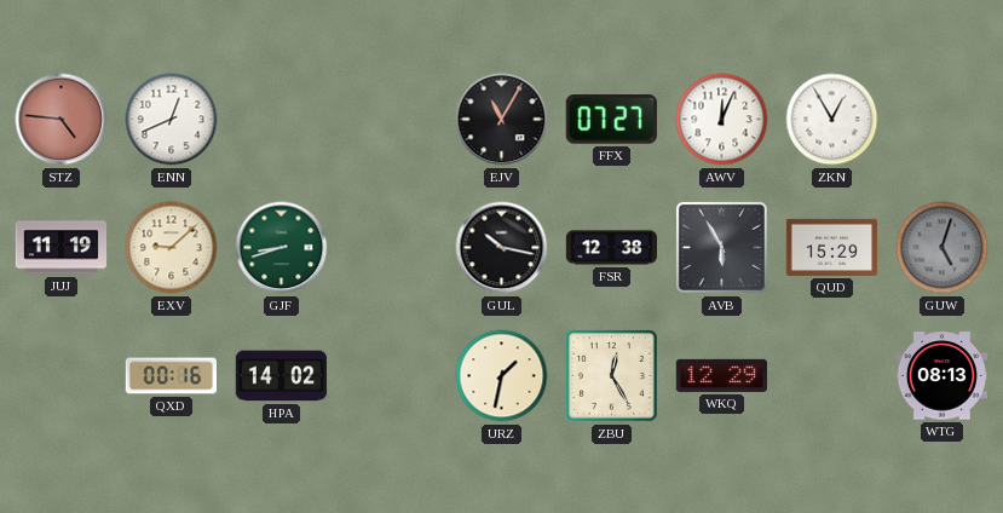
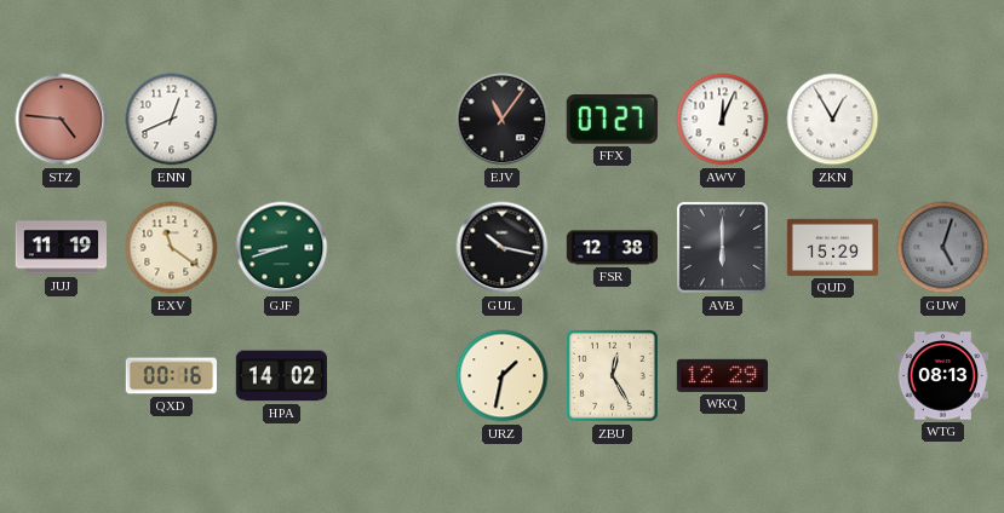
EJV: 11:05 -> 11:06 (503, 120)
EXV: 9:08 -> 11:21 (172, 248)
AVB: 5:55 -> 6:00 (722, 247)
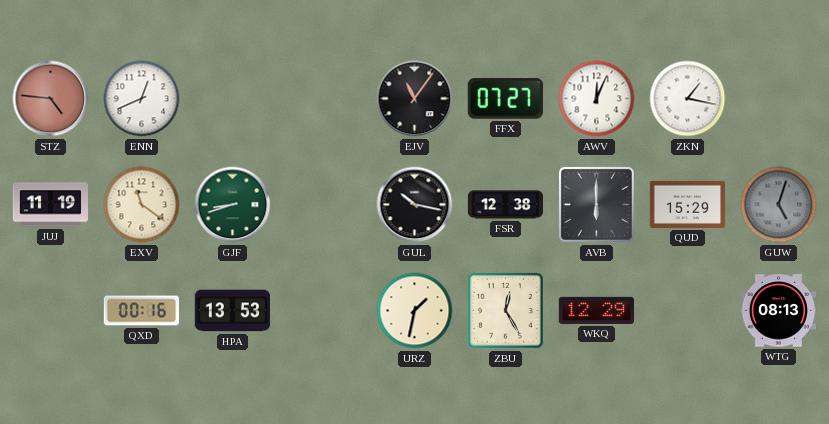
ZKN: 12:55 -> 1:17 (688, 99)
HPA: 14:02 -> 13:53 (232, 311)
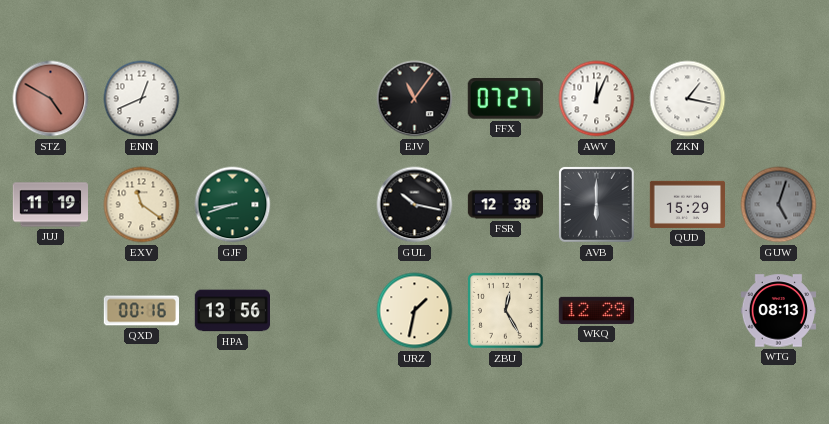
STZ: 4:46 -> 4:50 (51, 99)
HPA: 13:53 -> 13:56 (232, 311)
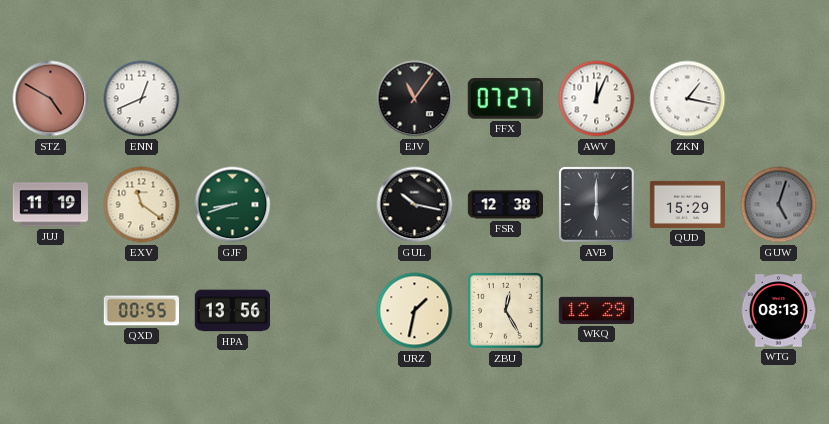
QXD: 00:16 -> 00:55 (141, 311)
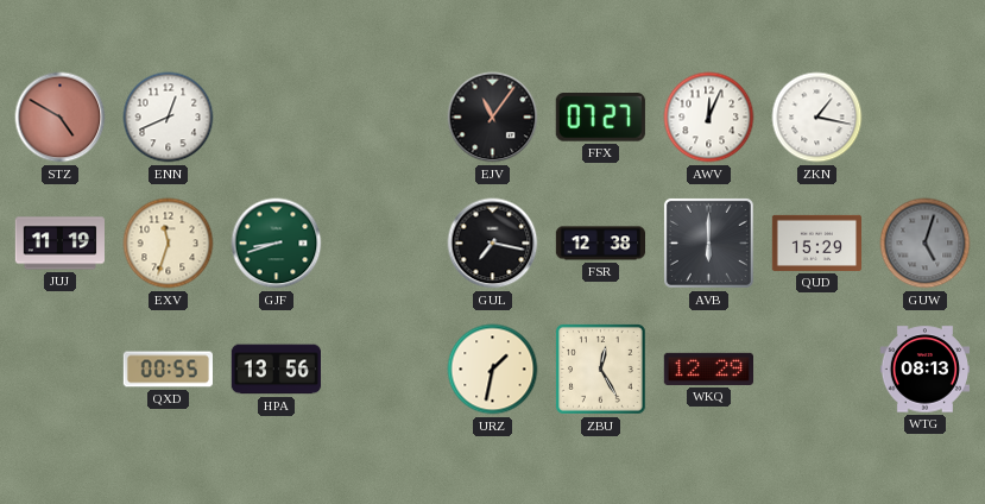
EXV: 11:21 -> 11:33 (169, 244)
GUL: 10:17 -> 7:17 (493, 244)
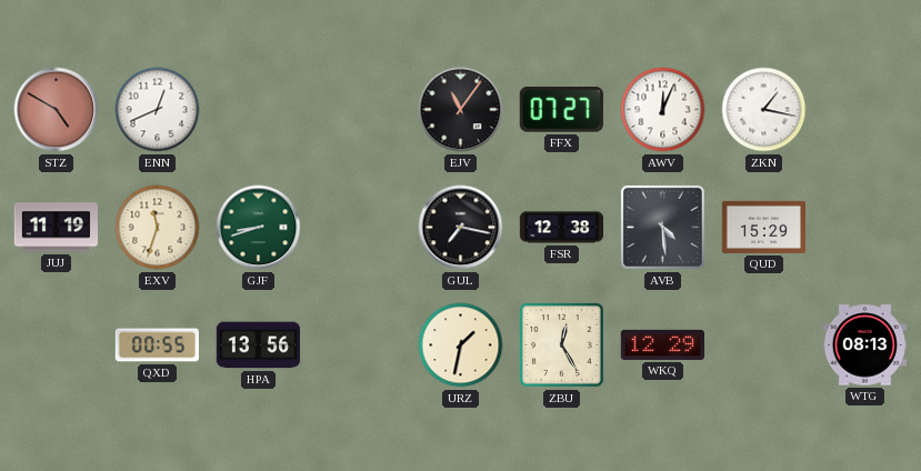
AVB: 6:00 -> 4:29 (662, 227)
GUW: 5:03 -> none (926, 244)
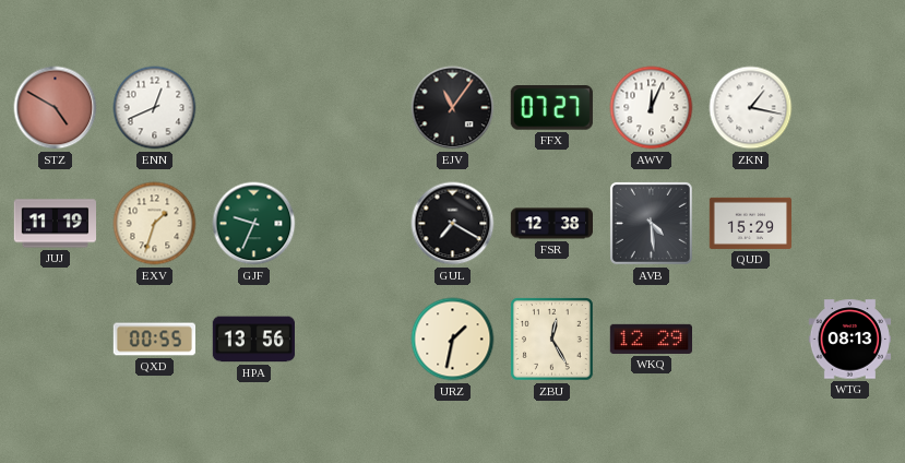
EXV: 11:33 -> 1:33 (155, 224)
GJF: 8:42 -> 9:34 (254, 224)
GUL: 7:17 -> 7:20 (453, 224)
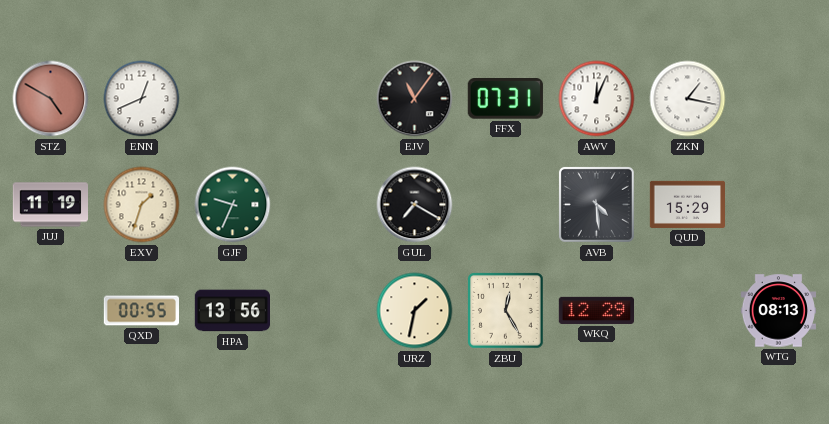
FFX: 07:27 -> 07:31 (505, 99)
FSR: 12:38 -> none (551, 224)
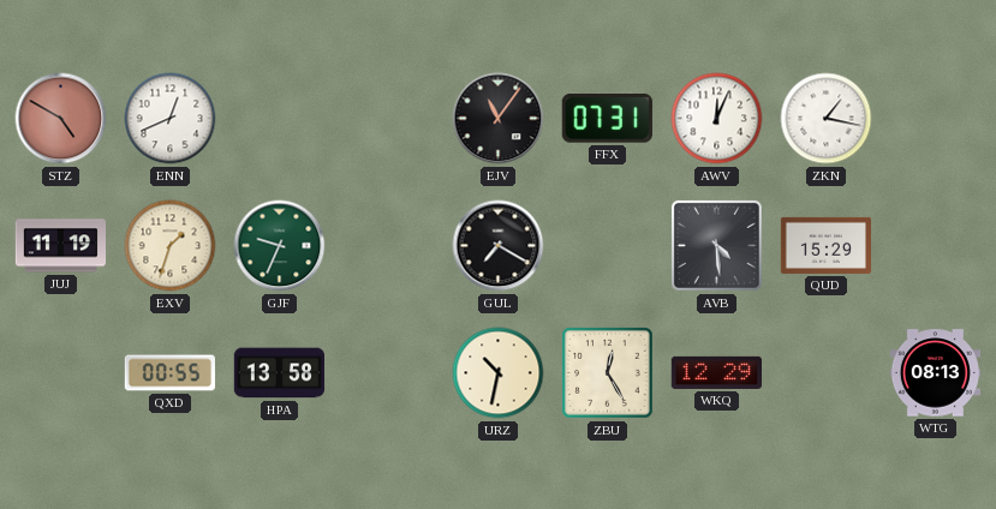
HPA: 13:56 -> 13:58 (279, 373)
URZ: 1:32 -> 10:32 (499, 373)
